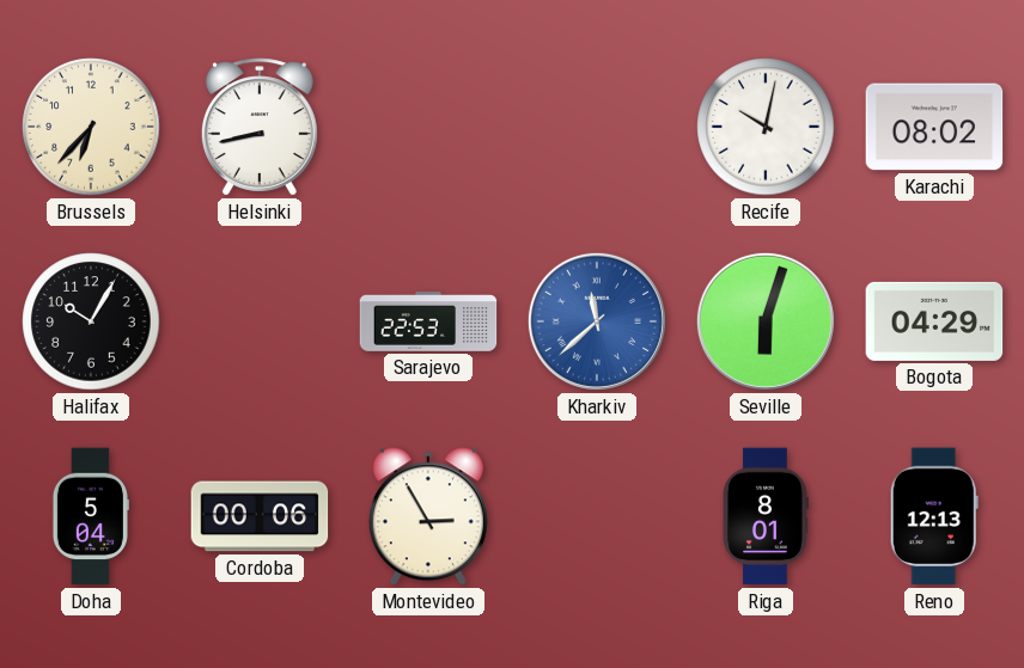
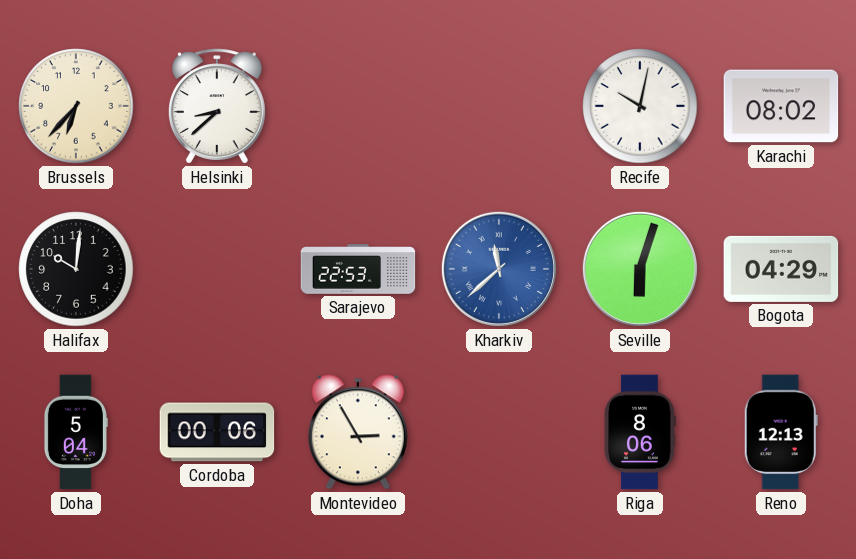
Helsinki: 8:43 -> 8:38 (217, 106)
Halifax: 10:05 -> 10:01 (76, 269)
Riga: 8:01 -> 8:06 (640, 432)
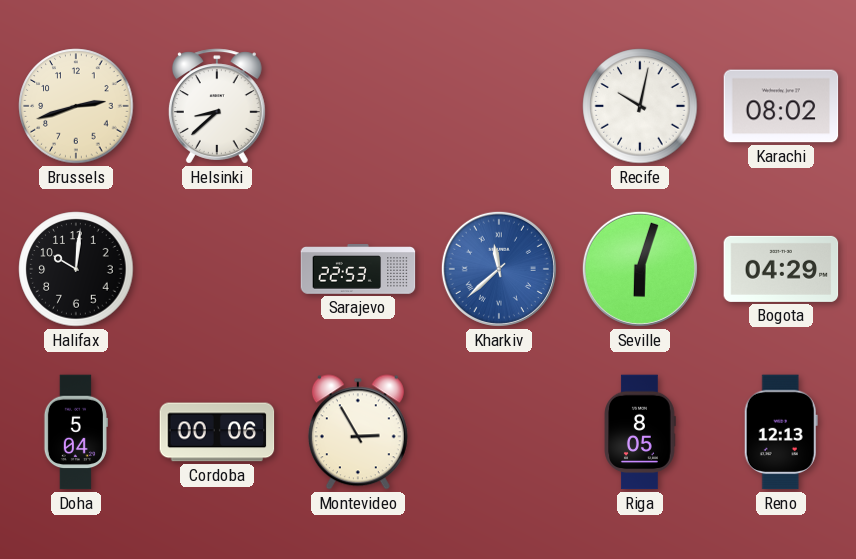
Brussels: 6:37 -> 2:42 (76, 106)
Riga: 8:06 -> 8:05 (640, 432)
